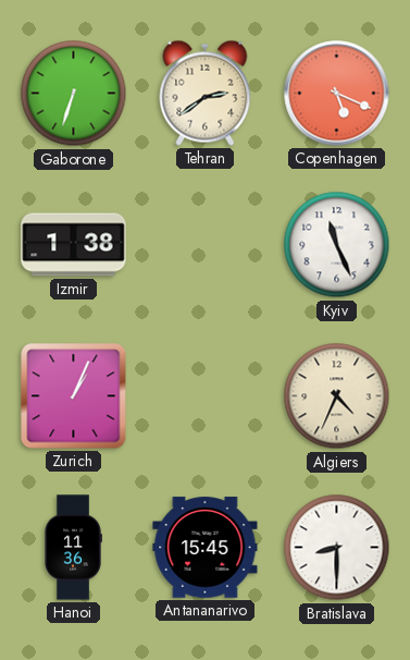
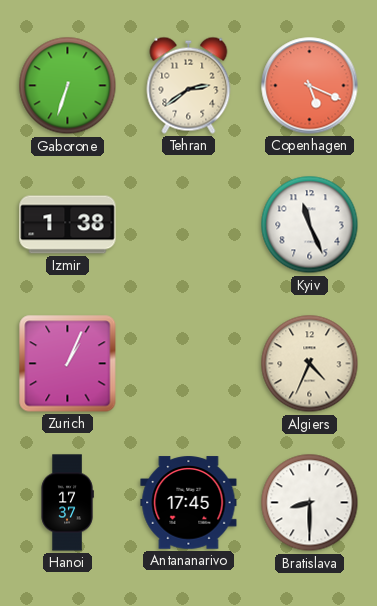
Hanoi: 11:36 -> 17:37 (67, 503)
Antananarivo: 15:45 -> 17:45 (189, 503)
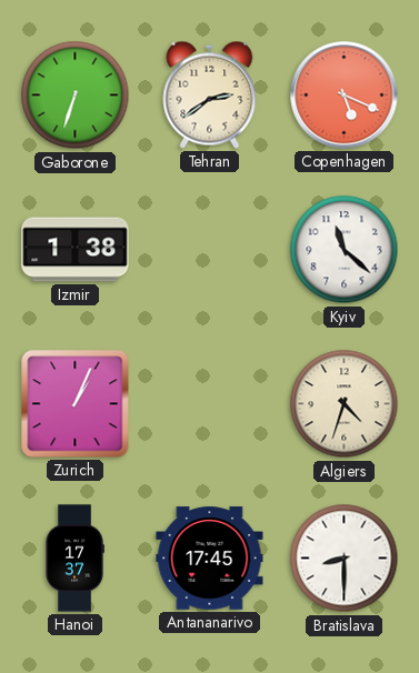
Kyiv: 11:26 -> 11:22 (345, 250)
Algiers: 4:34 -> 4:33 (345, 404)
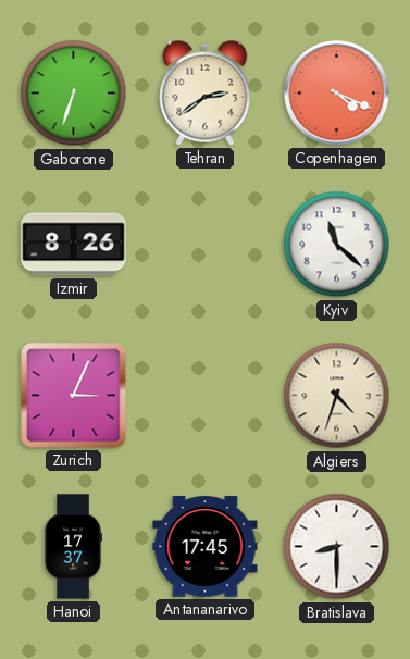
Copenhagen: 5:19 -> 4:19 (337, 94)
Izmir: 1:38 -> 8:26 (74, 245)
Zurich: 1:04 -> 3:04 (74, 396)
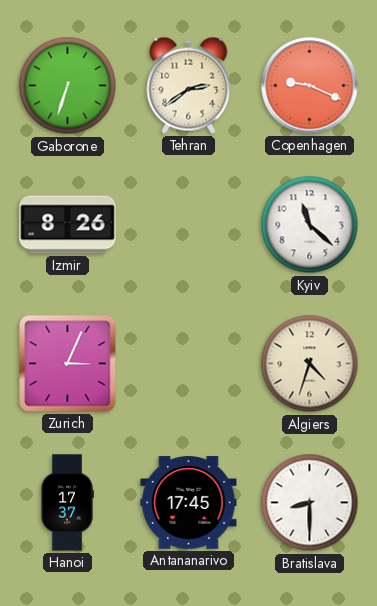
Copenhagen: 4:19 -> 9:19 (310, 86)
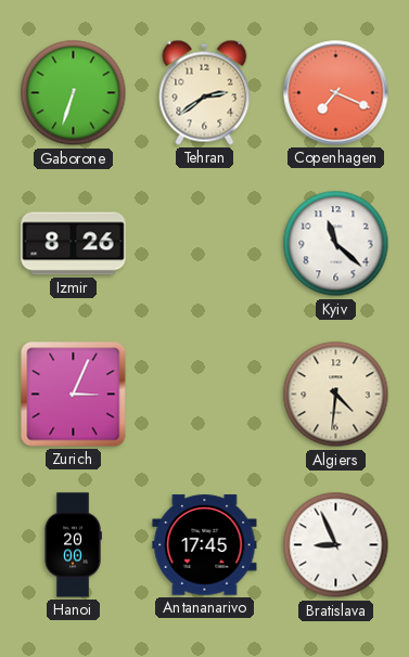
Copenhagen: 9:19 -> 7:19 (336, 93)
Algiers: 4:33 -> 4:31 (336, 395)
Hanoi: 17:37 -> 20:00 (73, 545)
Bratislava: 8:30 -> 8:56 (336, 545)
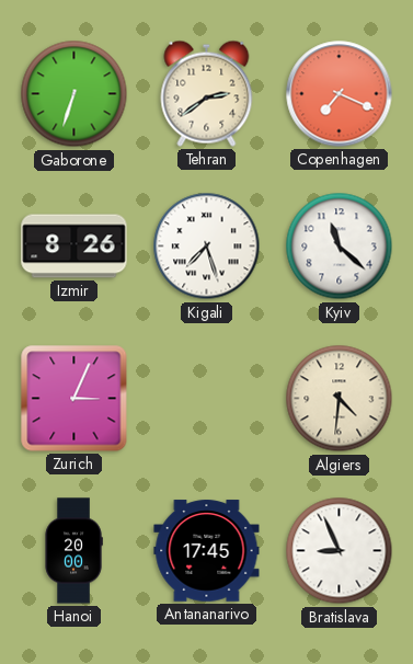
Kigali: none -> 7:27 (207, 247)
